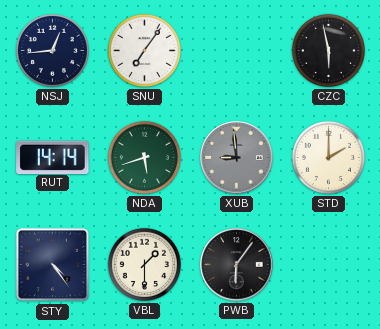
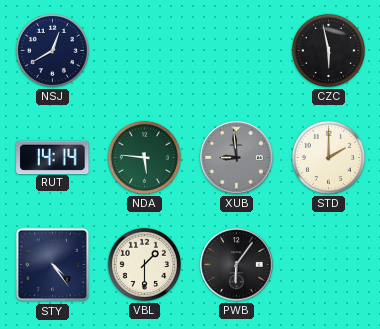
NSJ: 12:44 -> 12:40 (52, 50)
SNU: 7:06 -> none (144, 50)
NDA: 5:42 -> 5:46 (144, 157)
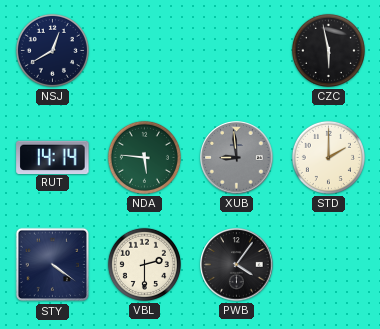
STY: 4:24 -> 4:21 (53, 265)
VBL: 1:30 -> 2:30 (144, 264)
PWB: 6:06 -> 4:06 (237, 265)
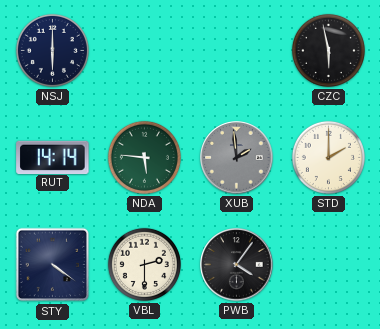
NSJ: 12:40 -> 6:00 (52, 50)
XUB: 8:59 -> 1:59 (237, 158)
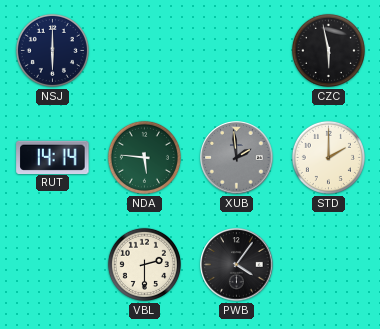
STY: 4:21 -> none (53, 265)
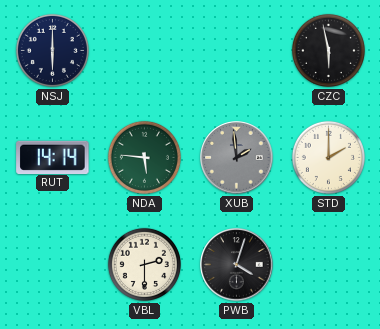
PWB: 4:06 -> 4:03 (237, 265)
